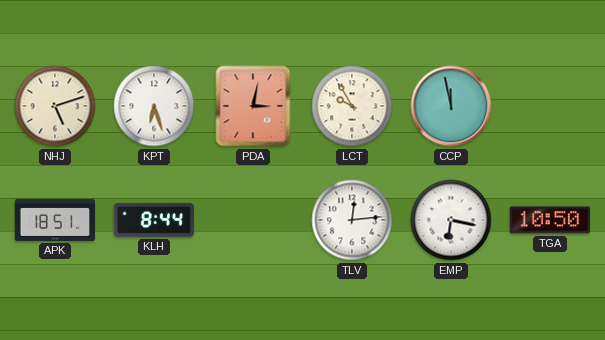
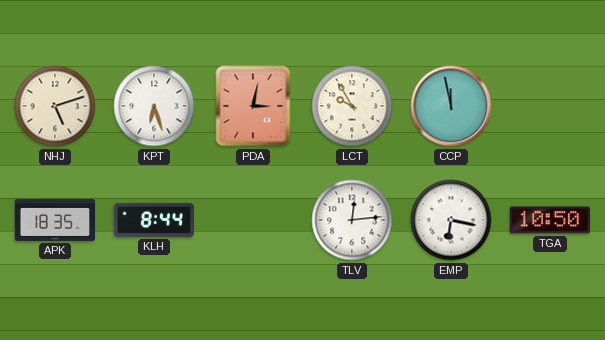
APK: 18:51 -> 18:35 (55, 220)
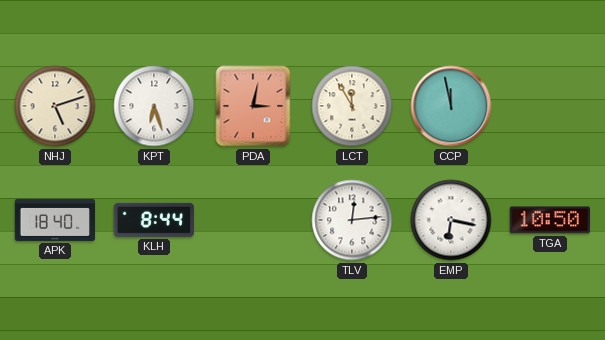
LCT: 9:55 -> 11:55 (352, 106)
APK: 18:35 -> 18:40 (55, 220)
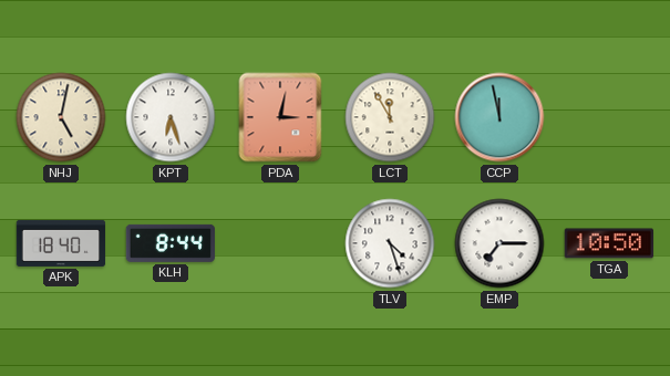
NHJ: 5:12 -> 5:02 (61, 117)
TLV: 12:14 -> 4:27 (390, 243)
EMP: 6:17 -> 7:15 (499, 243)
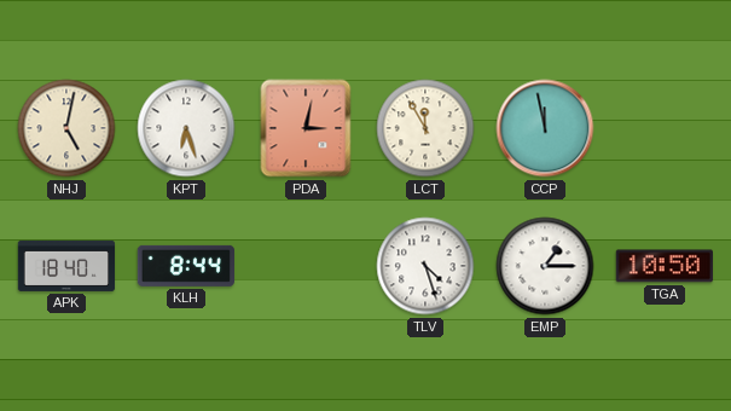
EMP: 7:15 -> 1:15 (545, 266)
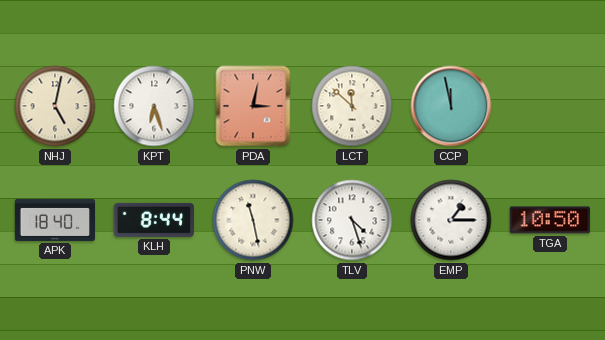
LCT: 11:55 -> 11:52 (352, 106)
PNW: none -> 11:28 (253, 220)
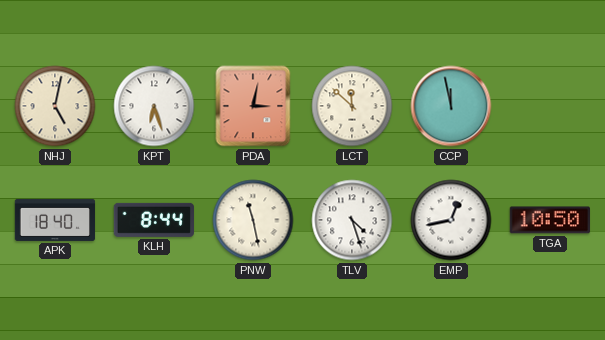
EMP: 1:15 -> 12:43 (451, 220)
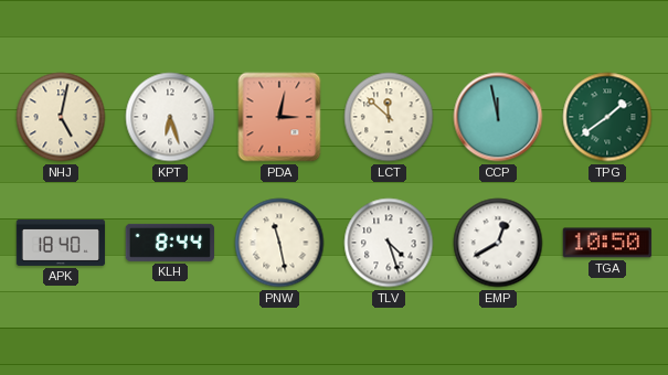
TPG: none -> 1:39 (607, 117)
EMP: 12:43 -> 12:40 (498, 243)
